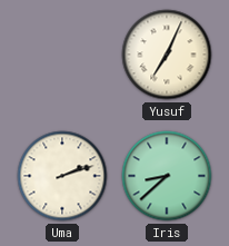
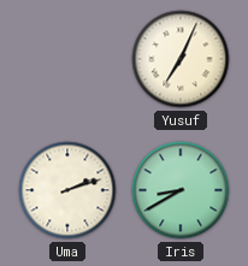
Iris: 8:38 -> 8:40 (181, 190)
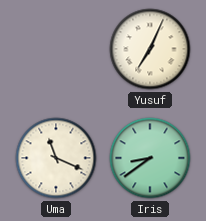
Uma: 2:12 -> 11:19 (56, 158)
Iris: 8:40 -> 8:39 (150, 158)
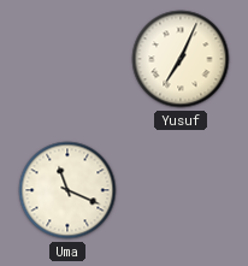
Iris: 8:39 -> none (150, 158)
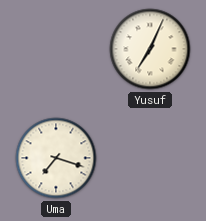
Uma: 11:19 -> 7:18 (56, 158)
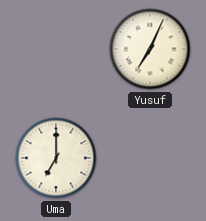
Uma: 7:18 -> 7:00 (56, 158)
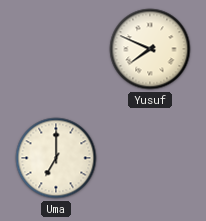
Yusuf: 7:04 -> 7:49 (150, 49)
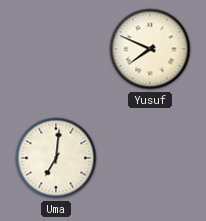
Uma: 7:00 -> 7:01 (56, 158)
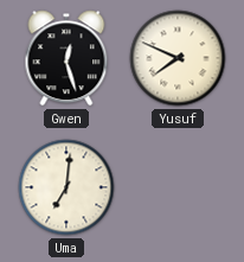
Gwen: none -> 12:27 (66, 58)
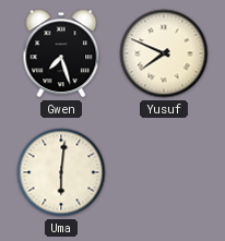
Gwen: 12:27 -> 7:27 (61, 53)
Uma: 7:01 -> 6:01 (61, 172)
